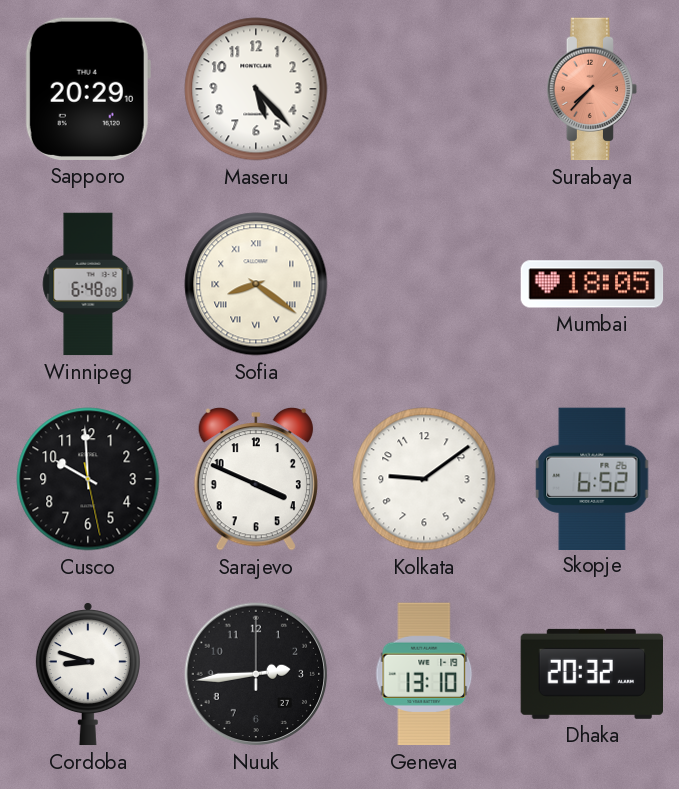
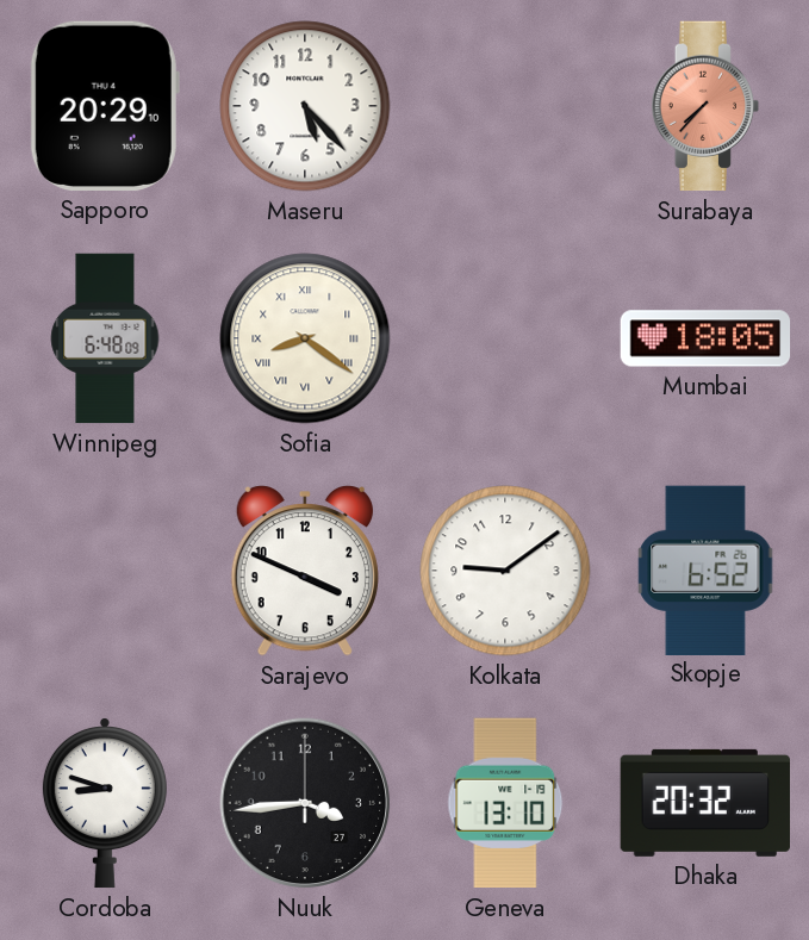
Cusco: 9:59 -> none (88, 479)
Nuuk: 2:44 -> 3:44 (305, 803)
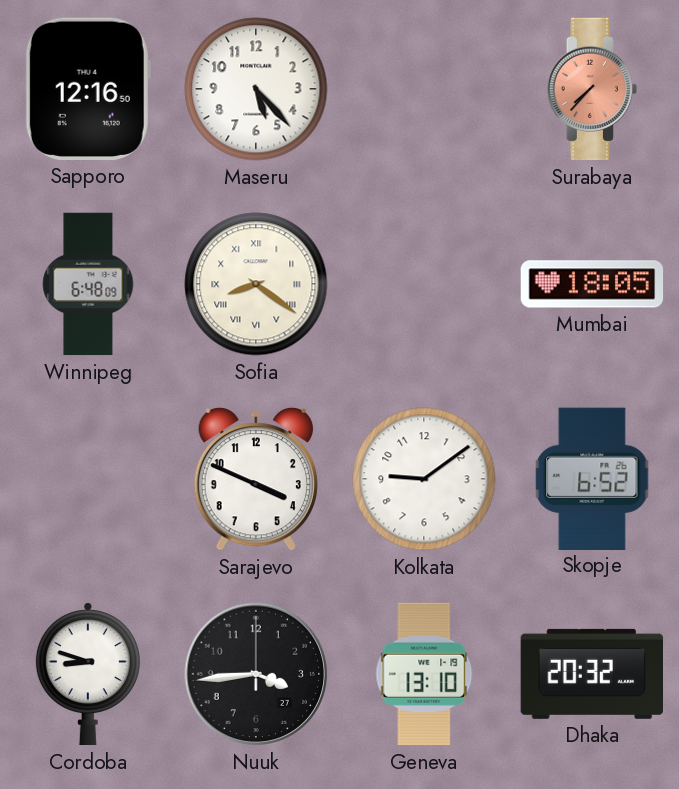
Sapporo: 20:29 -> 12:16 (88, 89)
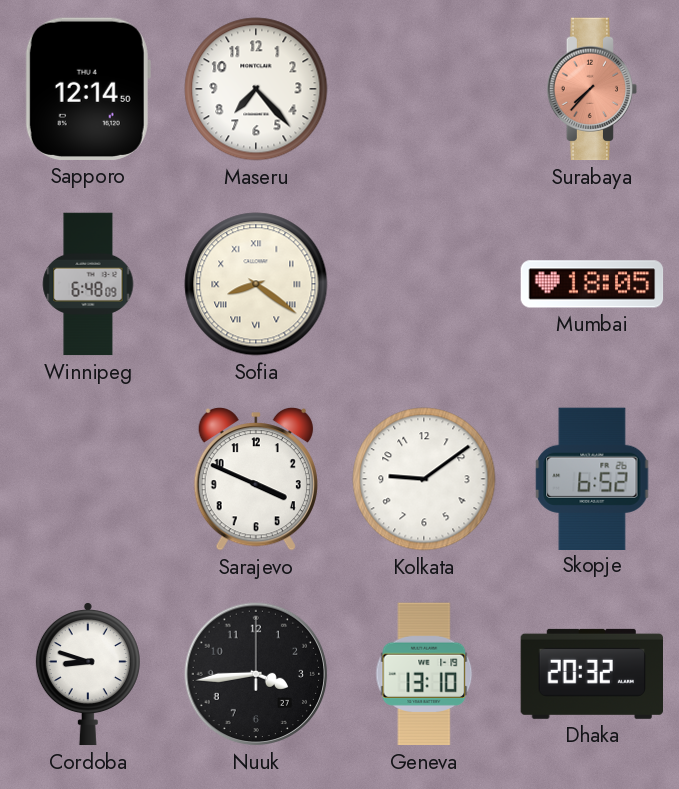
Sapporo: 12:16 -> 12:14 (88, 89)
Maseru: 5:23 -> 7:23 (256, 89)
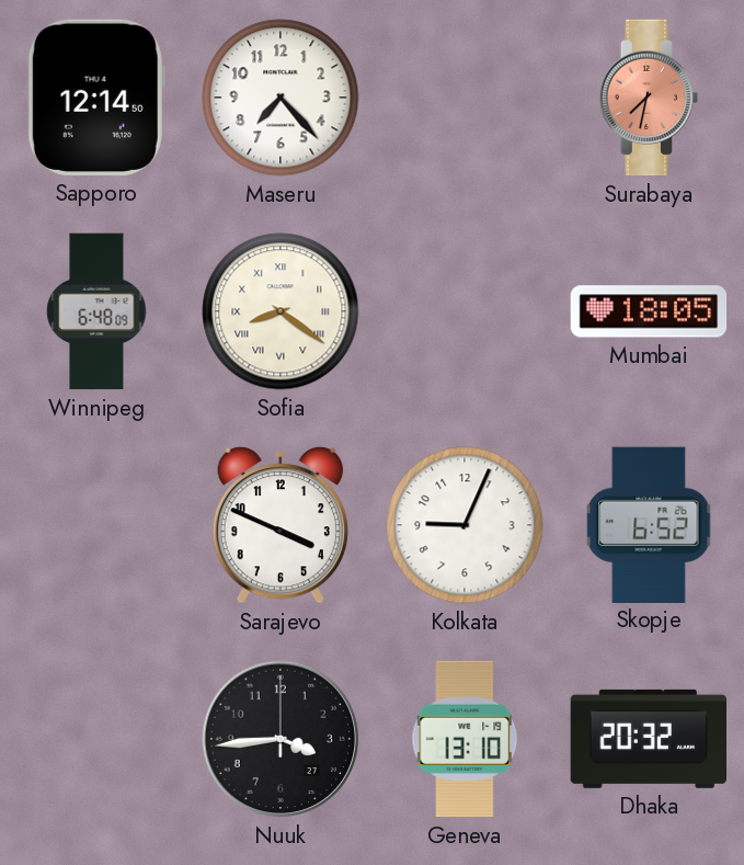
Surabaya: 7:37 -> 7:32 (649, 98)
Kolkata: 9:09 -> 9:04 (465, 525)
Cordoba: 8:48 -> none (88, 675)
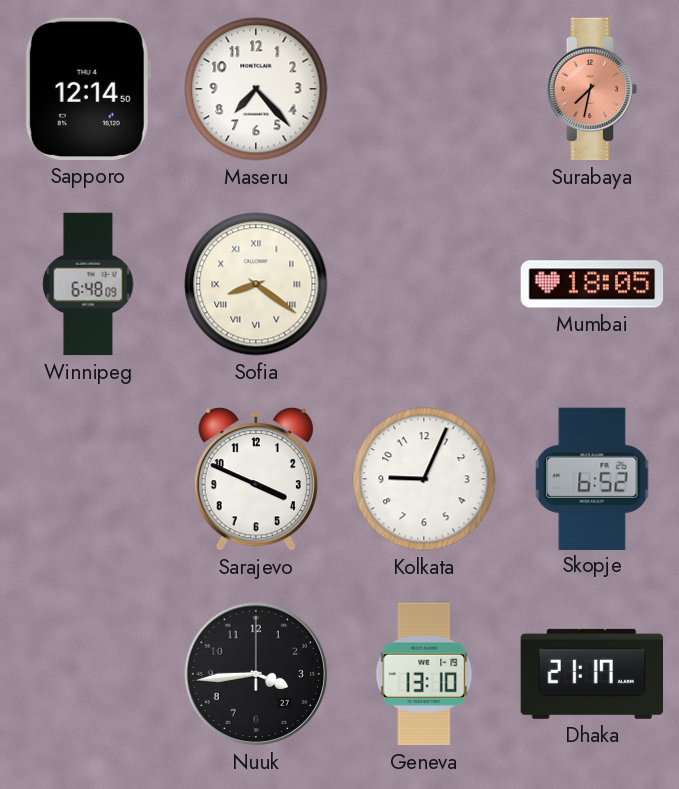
Dhaka: 20:32 -> 21:17 (592, 674)
